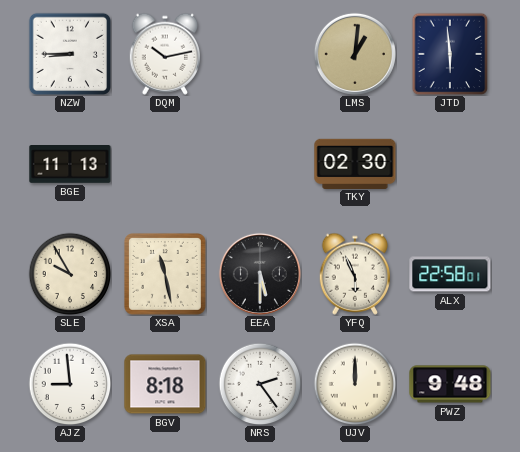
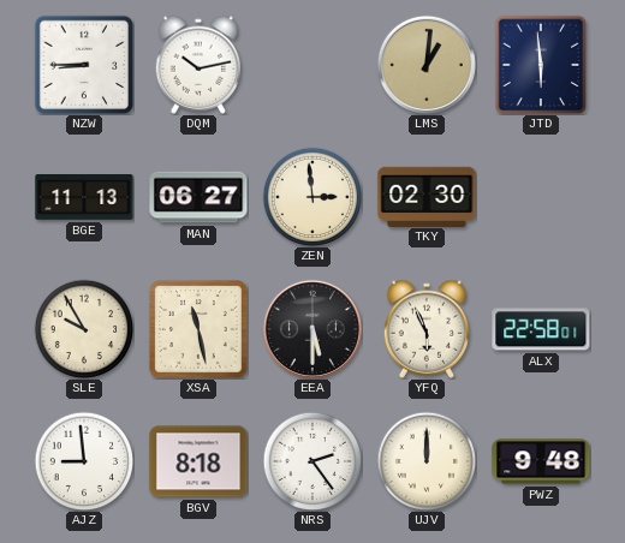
MAN: none -> 06:27 (198, 197)
ZEN: none -> 2:59 (312, 197)
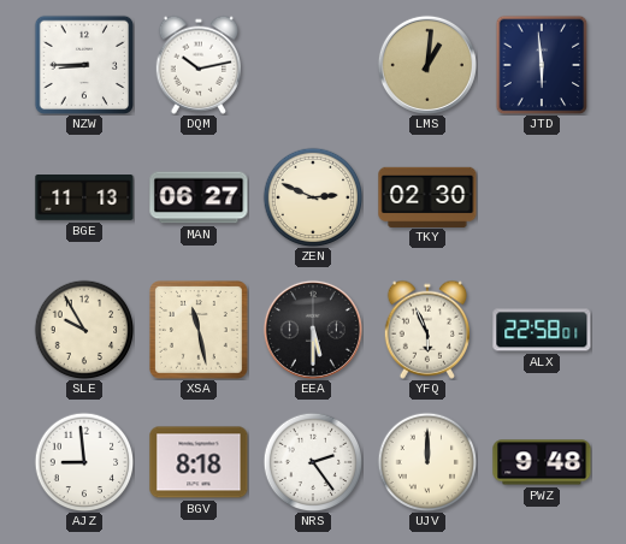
ZEN: 2:59 -> 2:49 (313, 197)
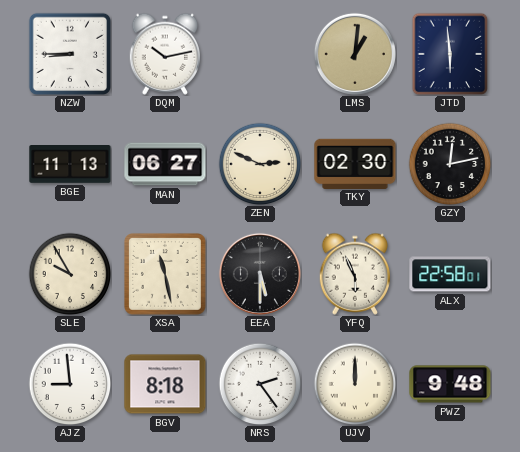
GZY: none -> 12:13 (450, 164)
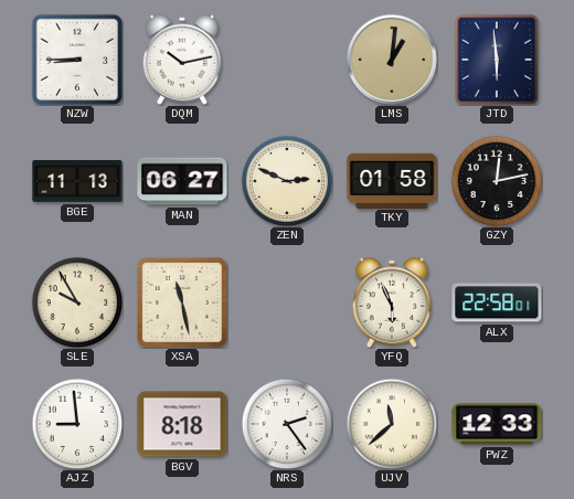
TKY: 02:30 -> 01:58 (392, 180)
EEA: 5:30 -> none (260, 274)
UJV: 12:00 -> 11:38 (392, 424)
PWZ: 9:48 -> 12:33 (497, 424)
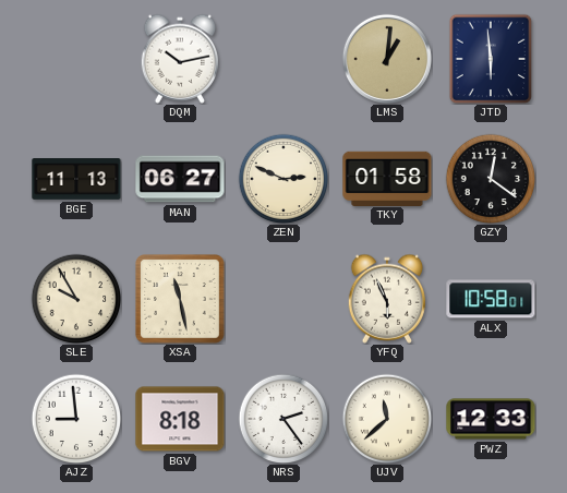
NZW: 8:45 -> none (76, 59)
GZY: 12:13 -> 12:21 (491, 179)
ALX: 22:58 -> 10:58 (491, 299)
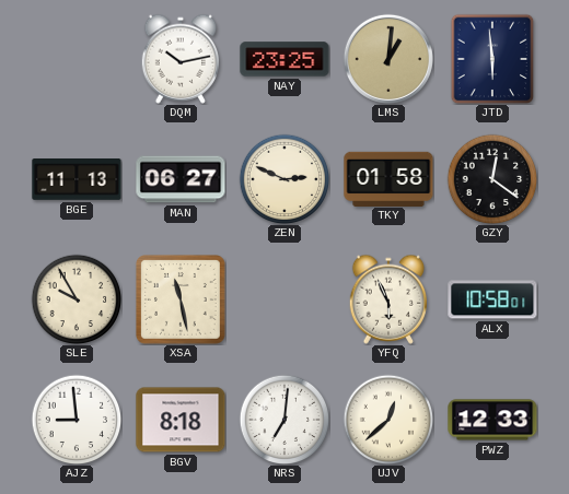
NAY: none -> 23:25 (284, 59)
NRS: 2:24 -> 7:01 (284, 420)
UJV: 11:38 -> 12:38 (388, 420)
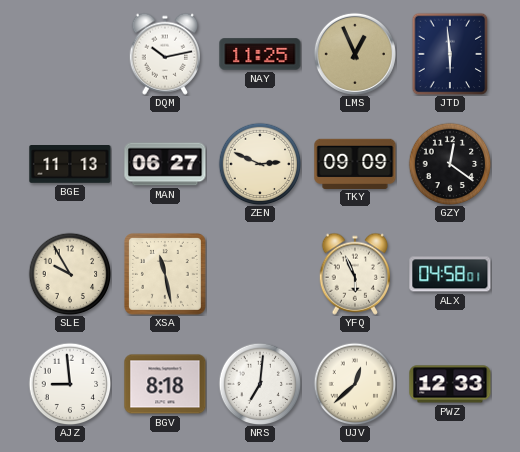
NAY: 23:25 -> 11:25 (260, 54)
LMS: 1:01 -> 12:56 (355, 54)
TKY: 01:58 -> 09:09 (355, 163)
ALX: 10:58 -> 04:58 (450, 274)
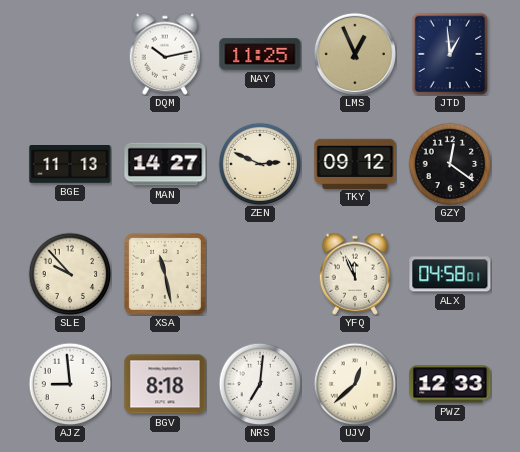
JTD: 5:59 -> 12:59 (450, 54)
MAN: 06:27 -> 14:27 (165, 164)
TKY: 09:09 -> 09:12 (355, 163)
SLE: 9:55 -> 9:53 (70, 274)
YFQ: 5:56 -> 11:56 (354, 274)
